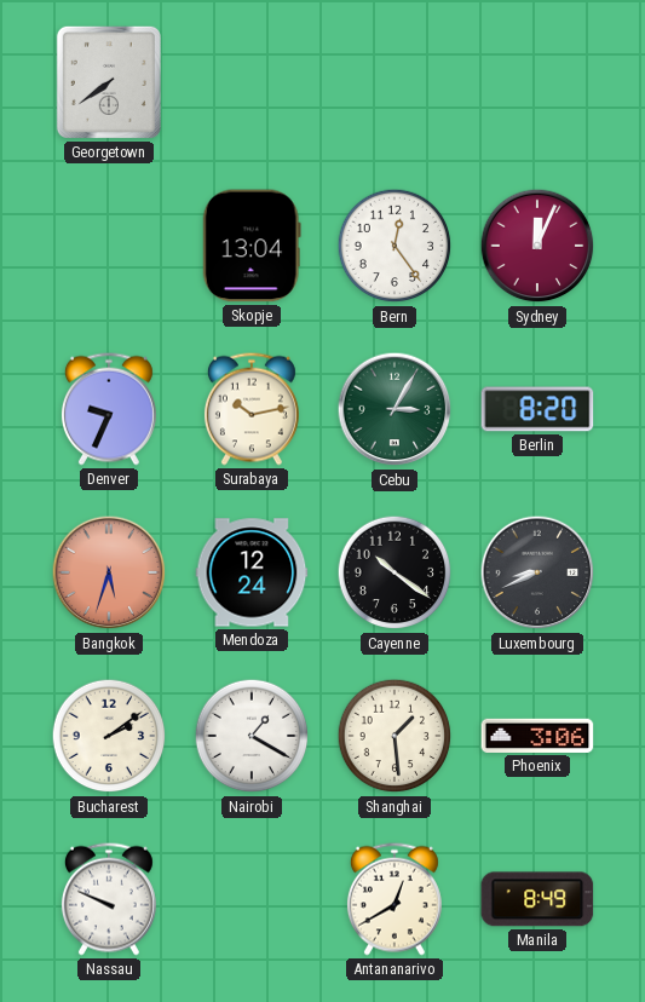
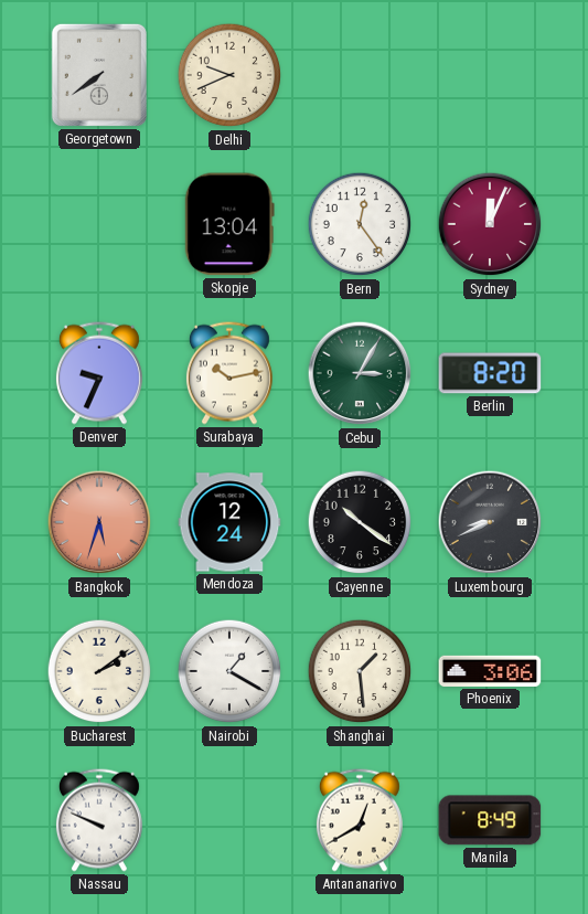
Delhi: none -> 9:41 (229, 75)
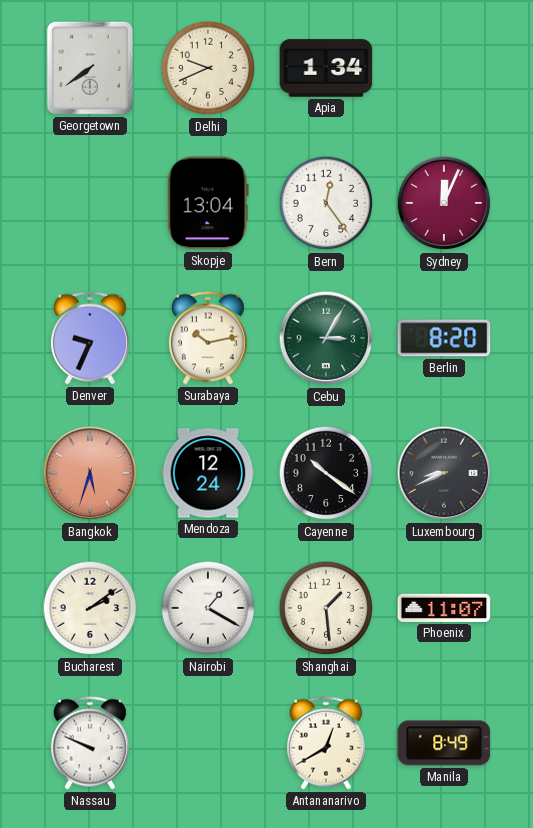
Apia: none -> 1:34 (326, 68)
Phoenix: 3:06 -> 11:07 (444, 608)
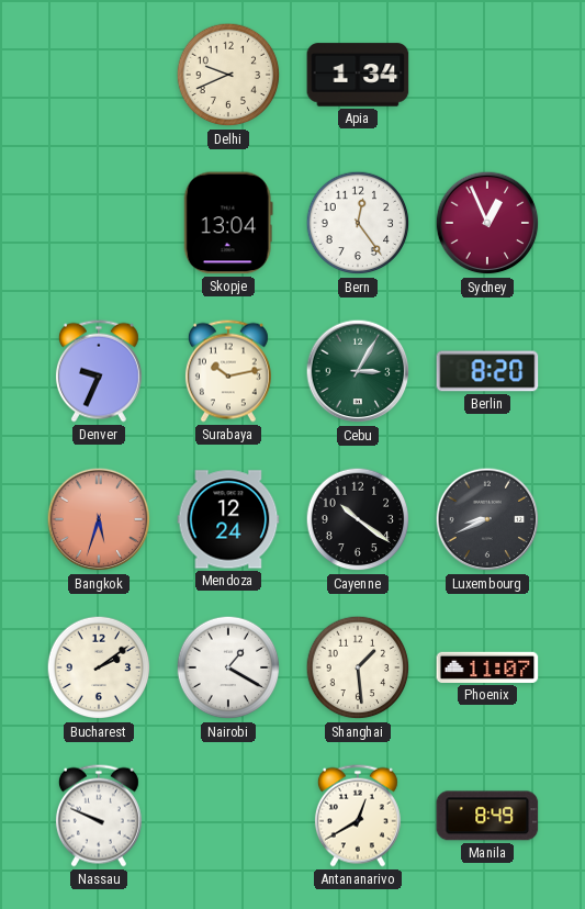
Georgetown: 7:39 -> none (90, 68)
Sydney: 12:04 -> 12:56 (487, 223)
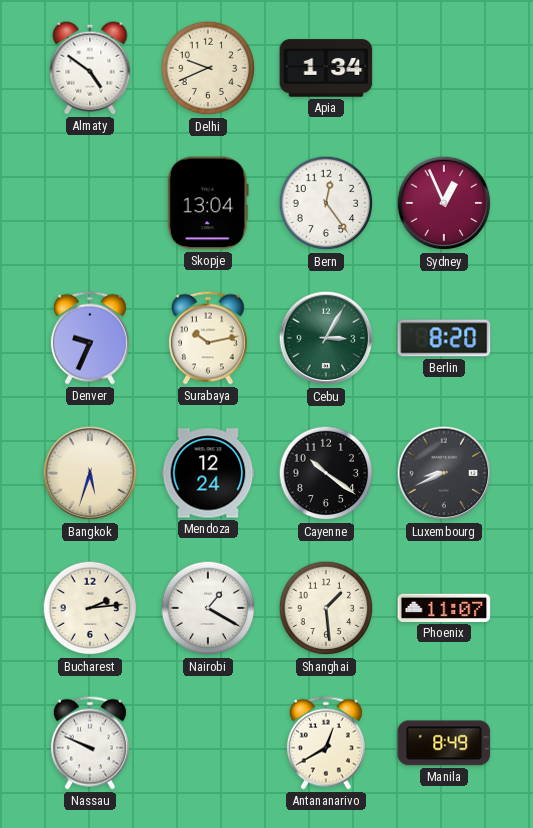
Almaty: none -> 4:51 (90, 68)
Bangkok dial: salmon -> cream (90, 473)
Bucharest: 2:09 -> 2:14 (90, 608)
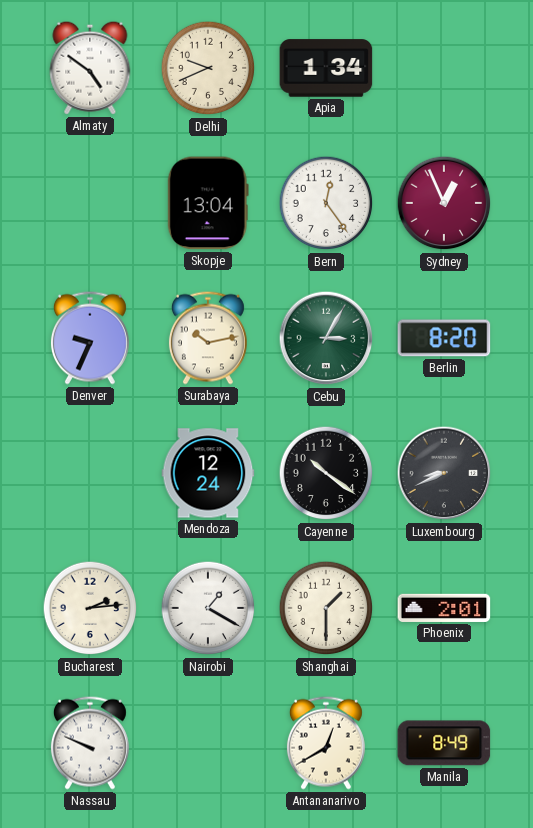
Bangkok: 5:33 -> none (90, 473)
Shanghai: 1:29 -> 1:30 (326, 608)
Phoenix: 11:07 -> 2:01 (444, 608)
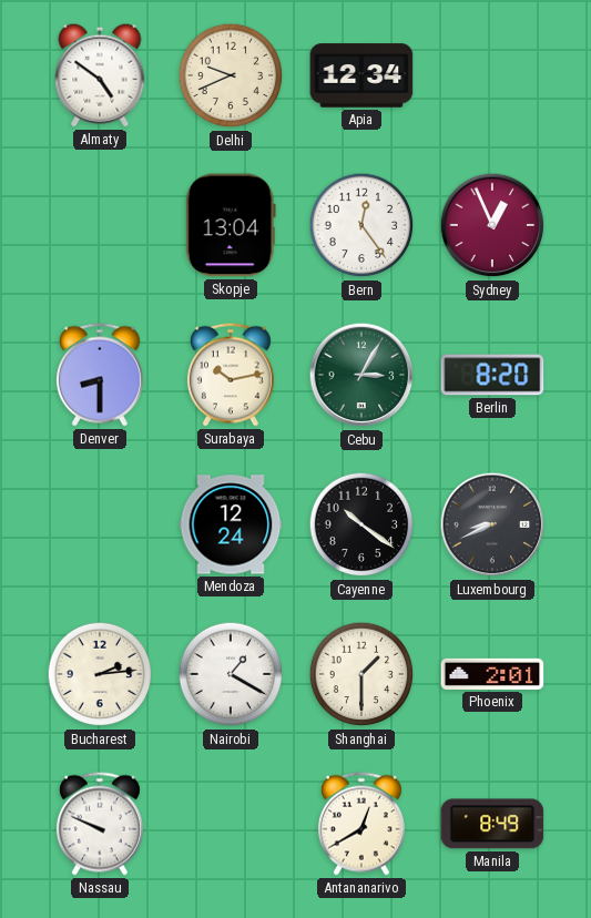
Apia: 1:34 -> 12:34 (361, 75)
Denver: 9:34 -> 8:30 (100, 375)
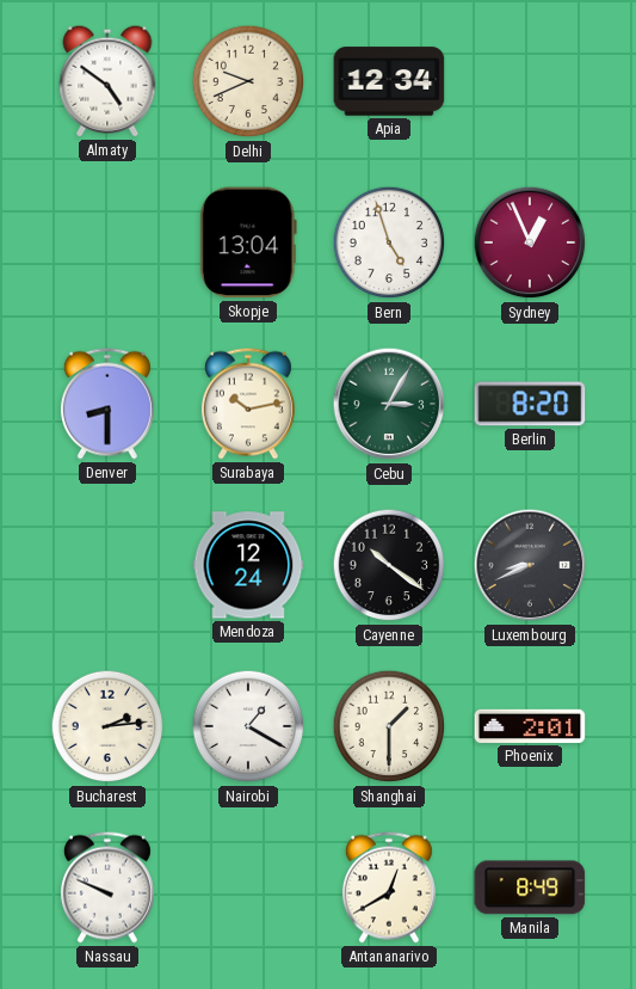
Bern: 12:24 -> 4:57 (389, 242)
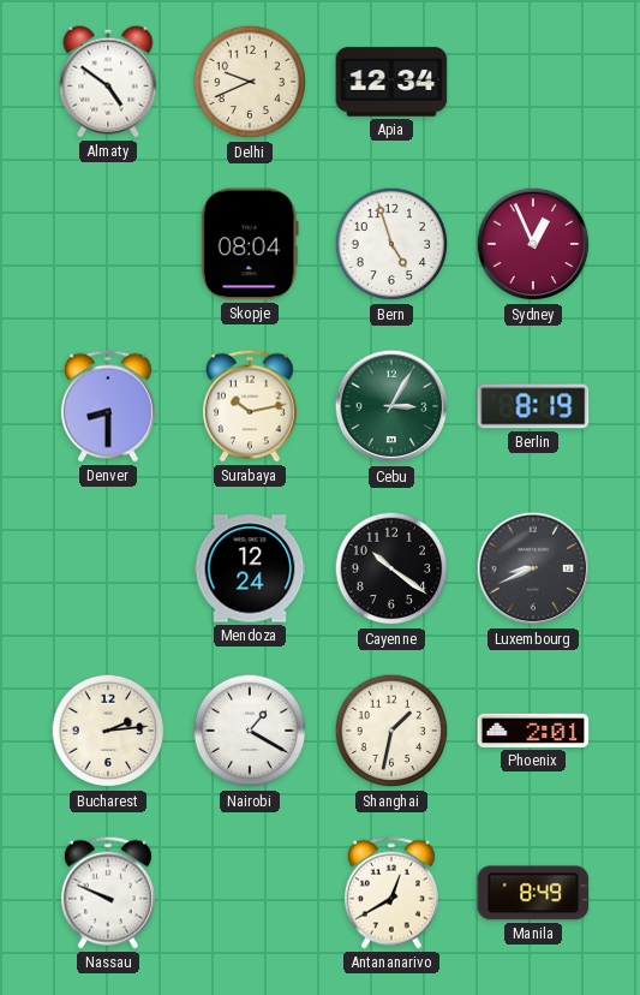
Skopje: 13:04 -> 08:04 (250, 244)
Berlin: 8:20 -> 8:19 (533, 406)
Shanghai: 1:30 -> 1:32 (391, 731)
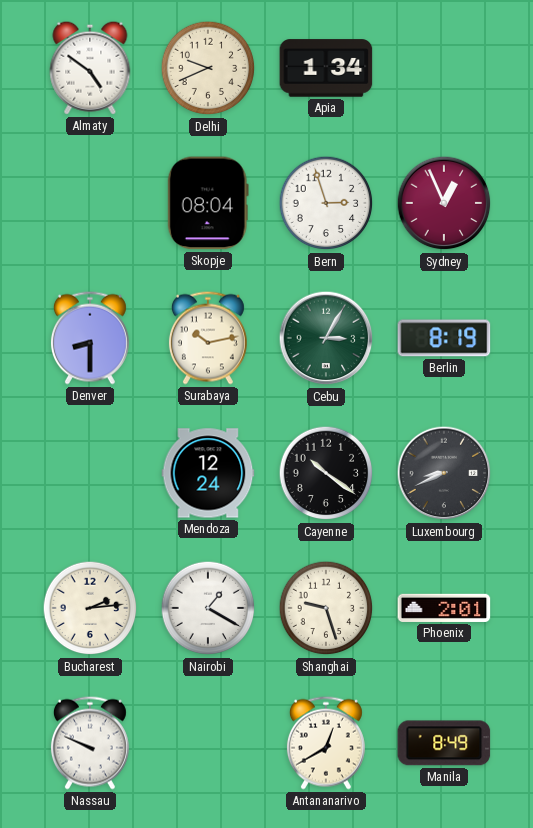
Apia: 12:34 -> 1:34 (326, 68)
Bern: 4:57 -> 2:57 (326, 203)
Shanghai: 1:32 -> 9:27 (326, 608)
